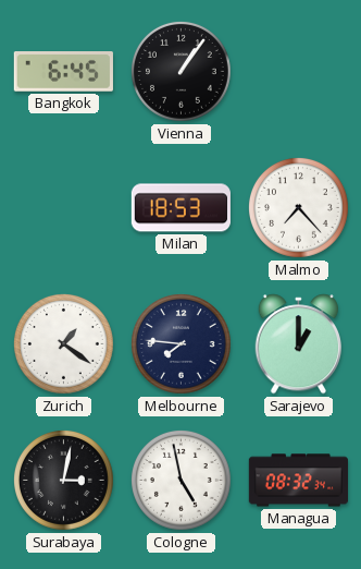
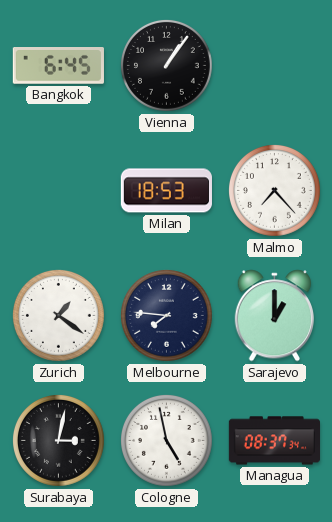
Managua: 08:32 -> 08:37 (274, 441)
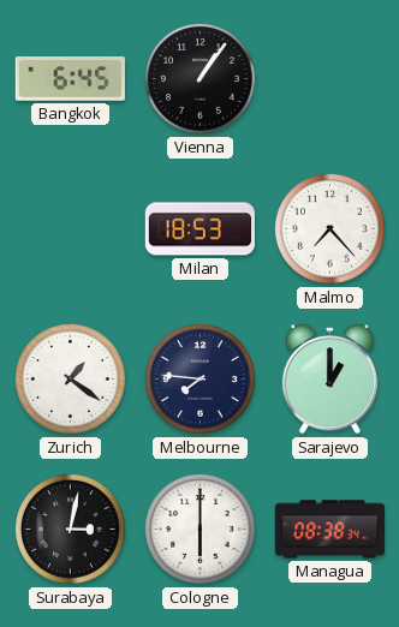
Cologne: 4:58 -> 6:00 (201, 530)
Managua: 08:37 -> 08:38 (329, 530)
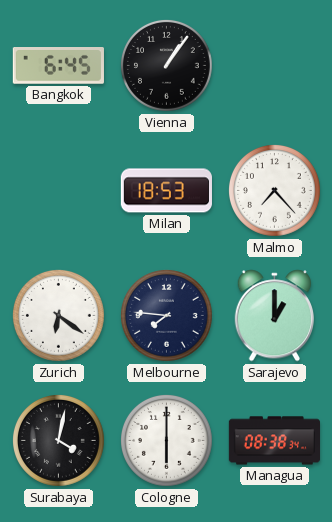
Zurich: 1:21 -> 6:21 (59, 316)
Surabaya: 3:02 -> 4:02 (59, 441)
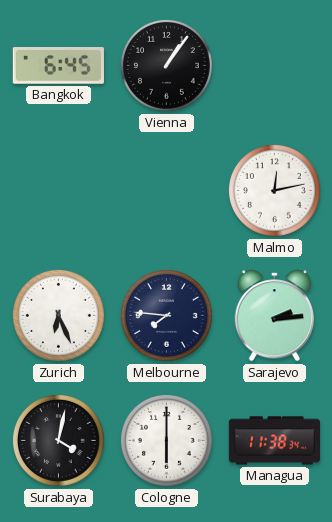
Milan: 18:53 -> none (166, 191)
Malmo: 7:23 -> 12:13 (275, 191)
Zurich: 6:21 -> 6:26 (59, 316)
Sarajevo: 1:00 -> 2:14 (274, 316)
Managua: 08:38 -> 11:38 (274, 441)
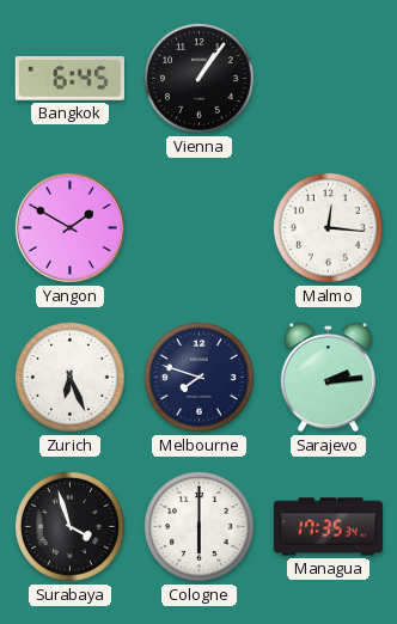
Yangon: none -> 1:50 (69, 227)
Malmo: 12:13 -> 12:16 (329, 228)
Melbourne: 7:46 -> 7:48 (200, 378)
Surabaya: 4:02 -> 3:57 (71, 527)
Managua: 11:38 -> 17:35 (328, 527)
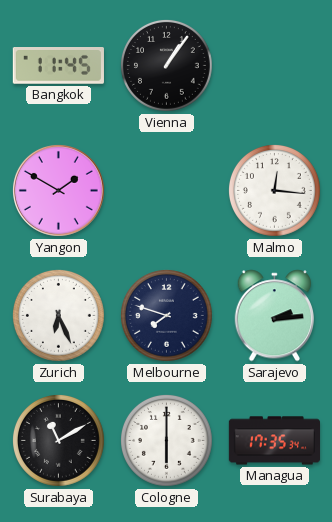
Bangkok: 6:45 -> 11:45 (58, 66)
Surabaya: 3:57 -> 11:10 (59, 441)
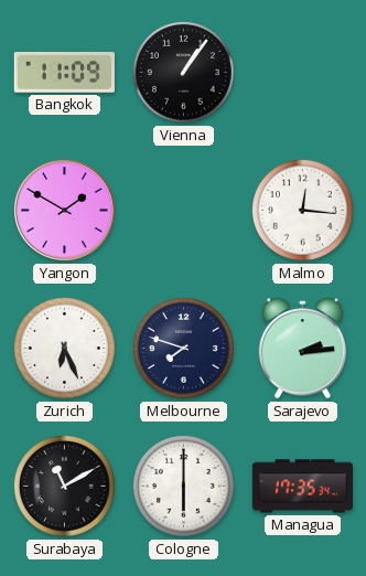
Bangkok: 11:45 -> 11:09 (64, 73)
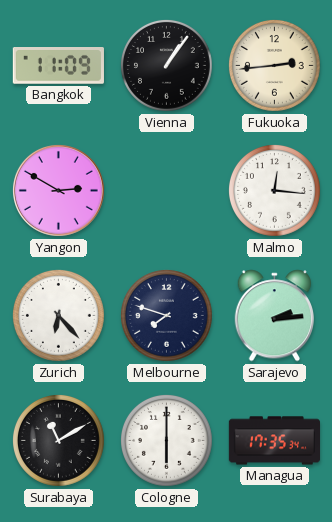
Fukuoka: none -> 2:44 (275, 66)
Yangon: 1:50 -> 2:50 (58, 190)
Zurich: 6:26 -> 6:23 (59, 316)
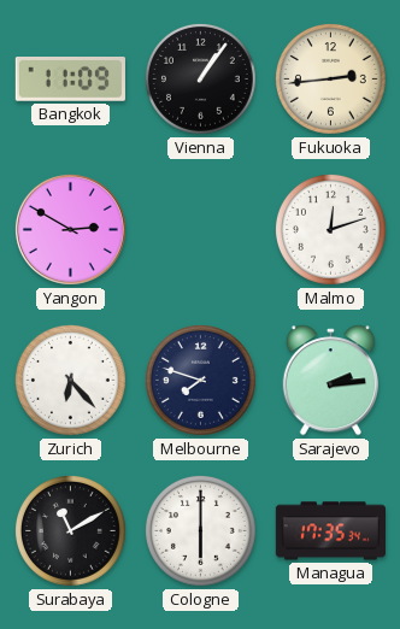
Malmo: 12:16 -> 12:12 (331, 230)
